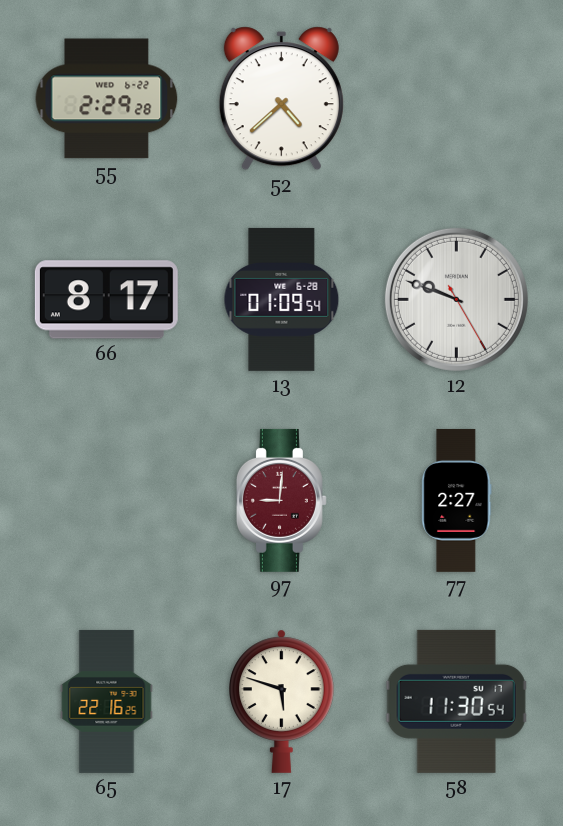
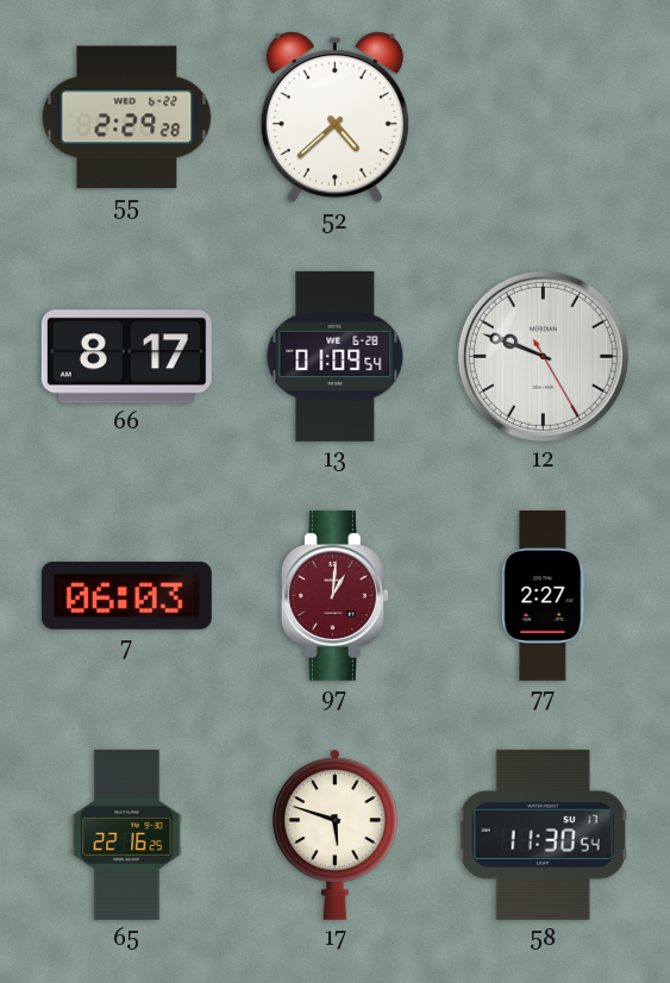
7: none -> 06:03 (126, 595)
97: 9:01 -> 1:01 (334, 595)
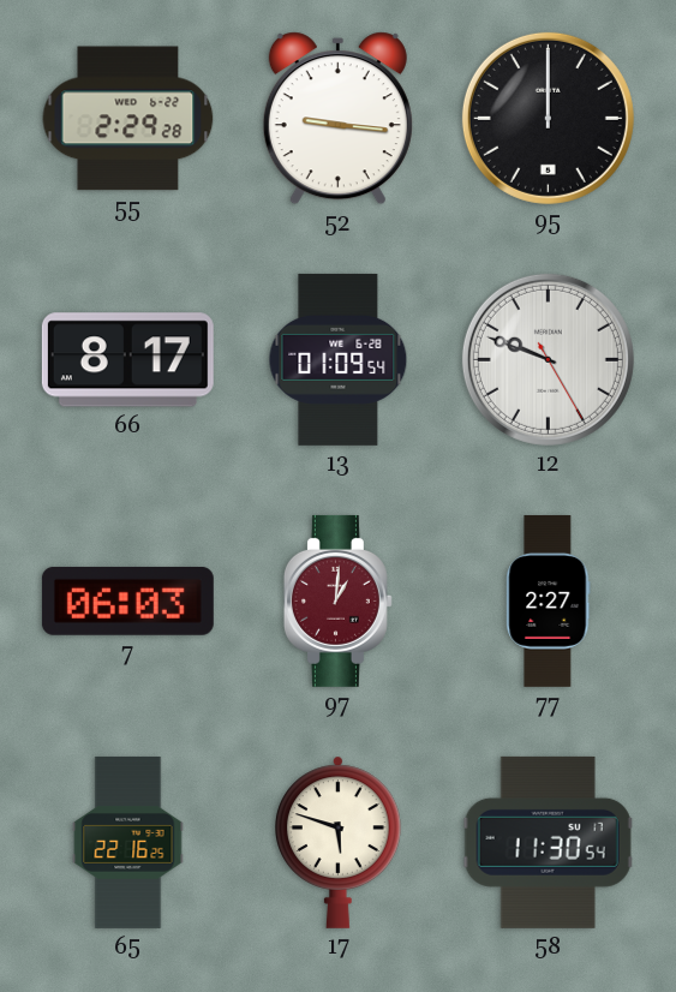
52: 4:38 -> 9:16 (337, 119)
95: none -> 12:00 (548, 118)
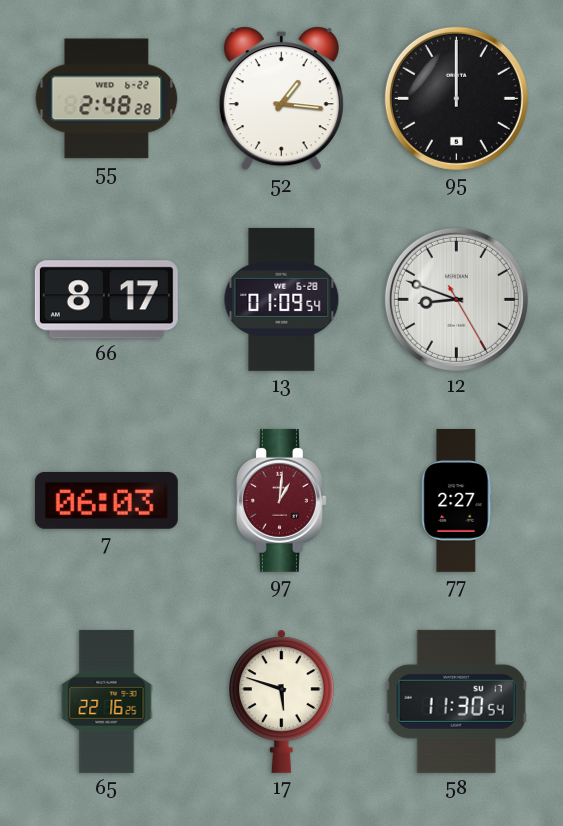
55: 2:29 -> 2:48 (107, 99)
52: 9:16 -> 1:16 (281, 99)
12: 9:48 -> 8:48 (456, 299)
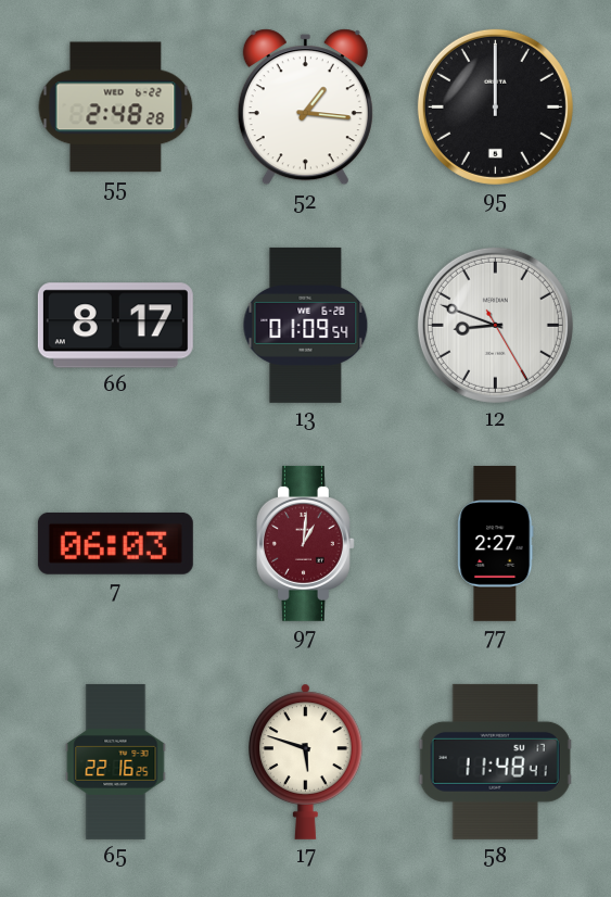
58: 11:30 -> 11:48 (495, 761)
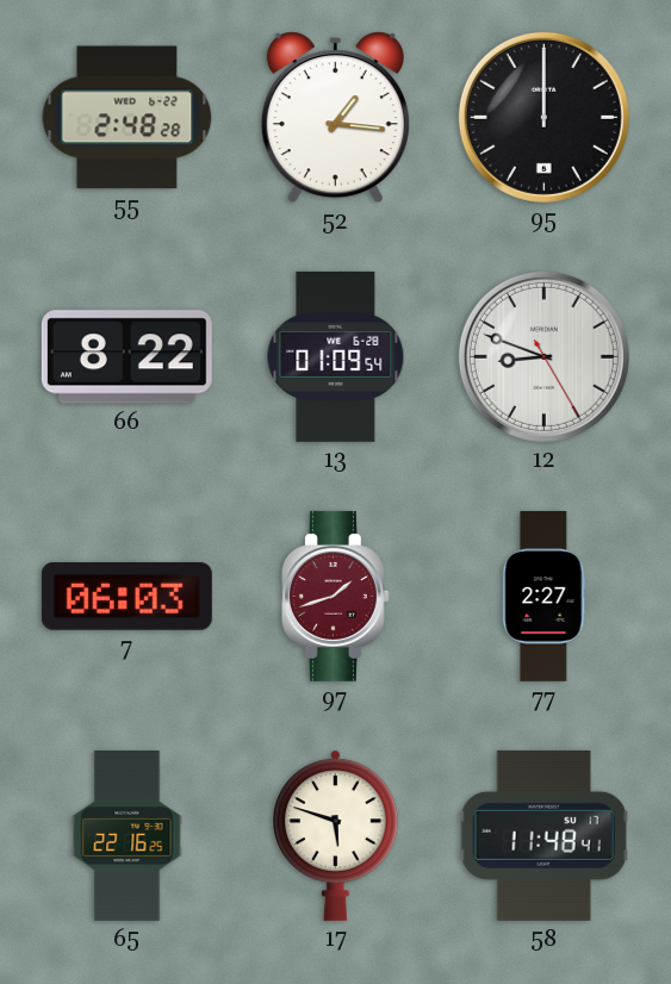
66: 8:17 -> 8:22 (126, 357)
97: 1:01 -> 1:42 (335, 596)
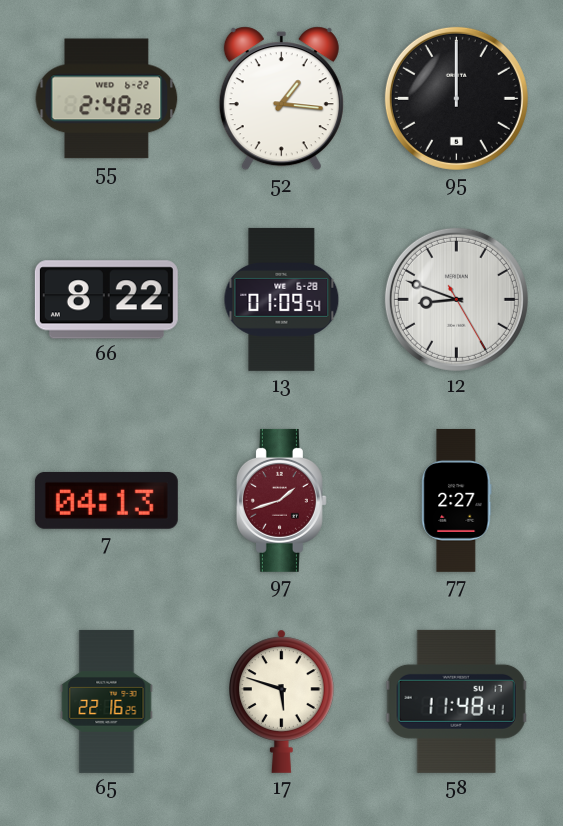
7: 06:03 -> 04:13 (106, 500)
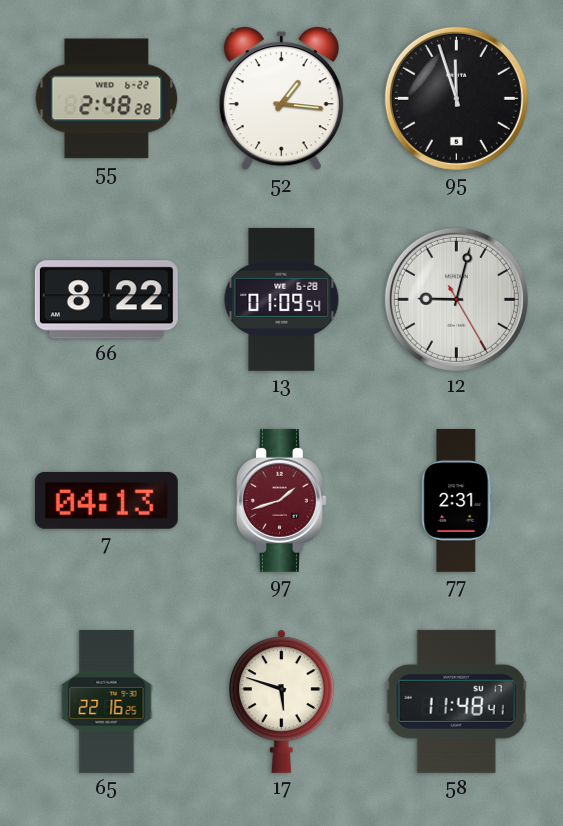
95: 12:00 -> 11:57 (456, 98)
12: 8:48 -> 9:02 (456, 299)
77: 2:27 -> 2:31 (457, 500)
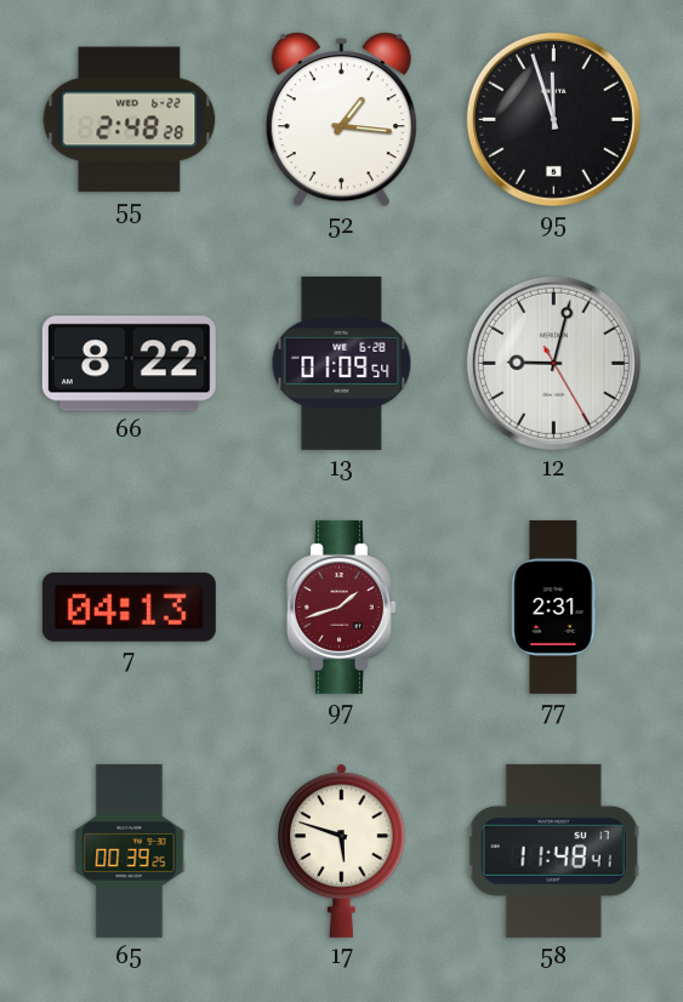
65: 22:16 -> 00:39 (130, 850)
